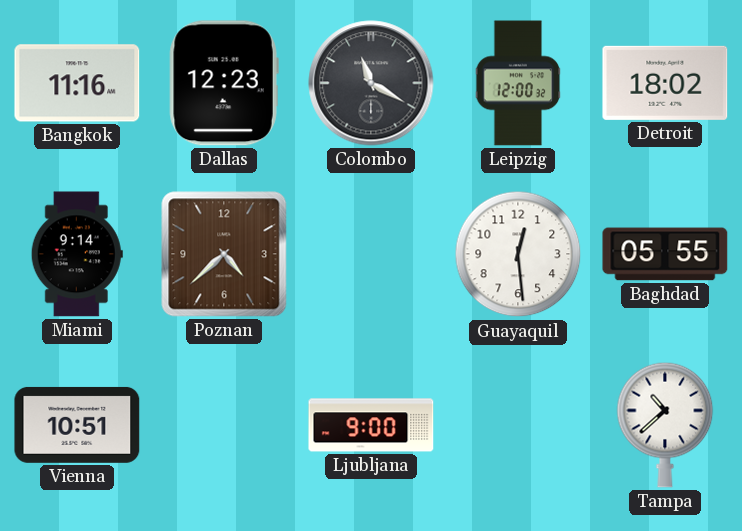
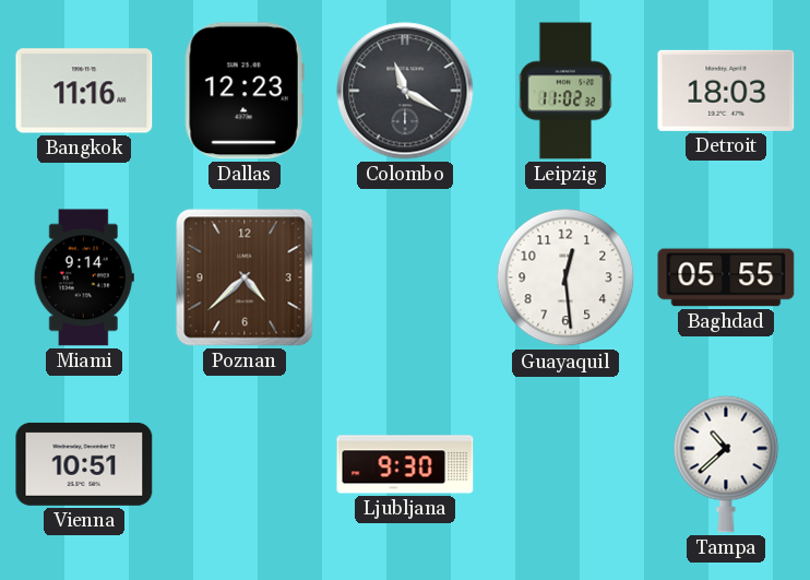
Leipzig: 12:00 -> 11:02 (565, 91)
Detroit: 18:02 -> 18:03 (726, 91)
Ljubljana: 9:00 -> 9:30 (405, 464)
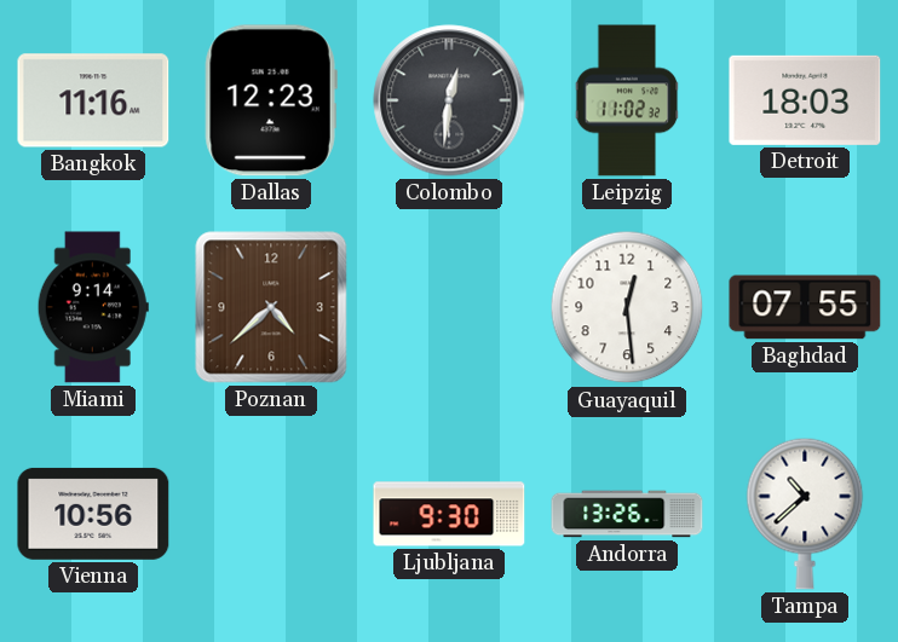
Colombo: 11:20 -> 12:31 (449, 100)
Baghdad: 05:55 -> 07:55 (805, 307)
Vienna: 10:51 -> 10:56 (93, 514)
Andorra: none -> 13:26 (627, 514)
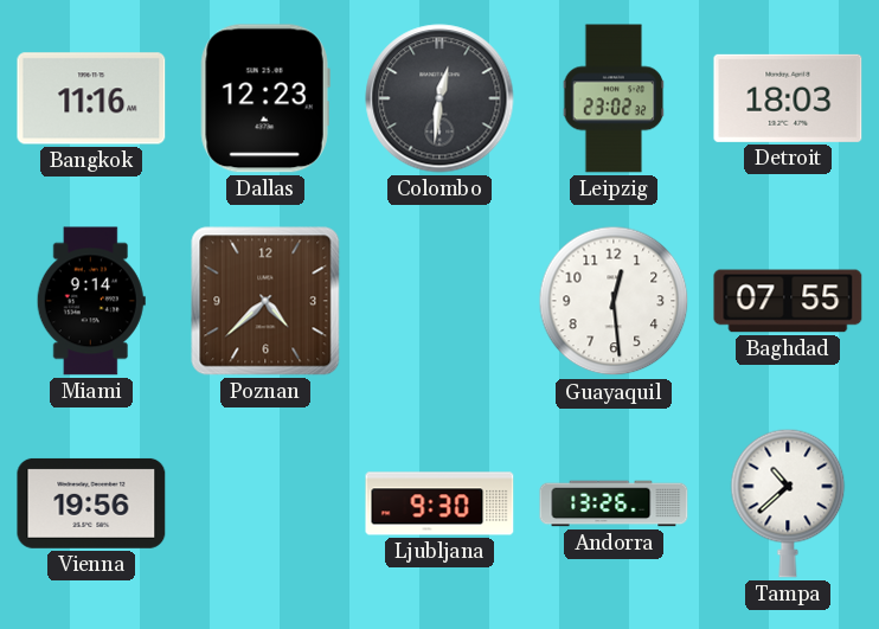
Leipzig: 11:02 -> 23:02 (614, 98)
Vienna: 10:56 -> 19:56 (91, 503)
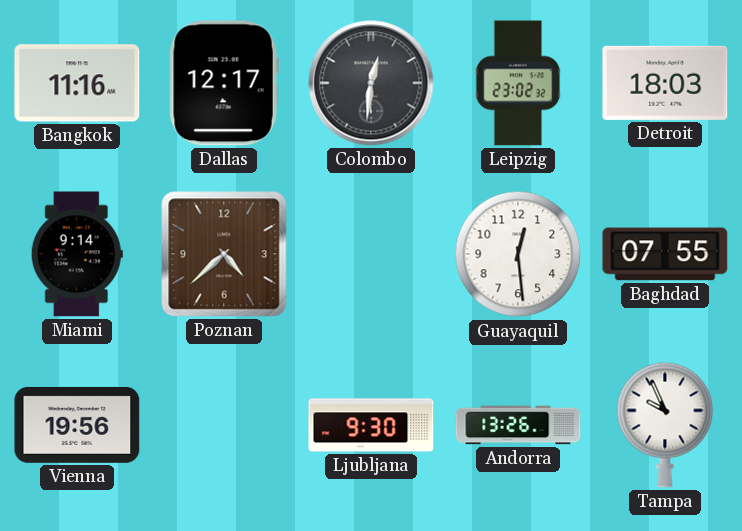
Dallas: 12:23 -> 12:17 (224, 83)
Tampa: 10:38 -> 9:56 (665, 425)
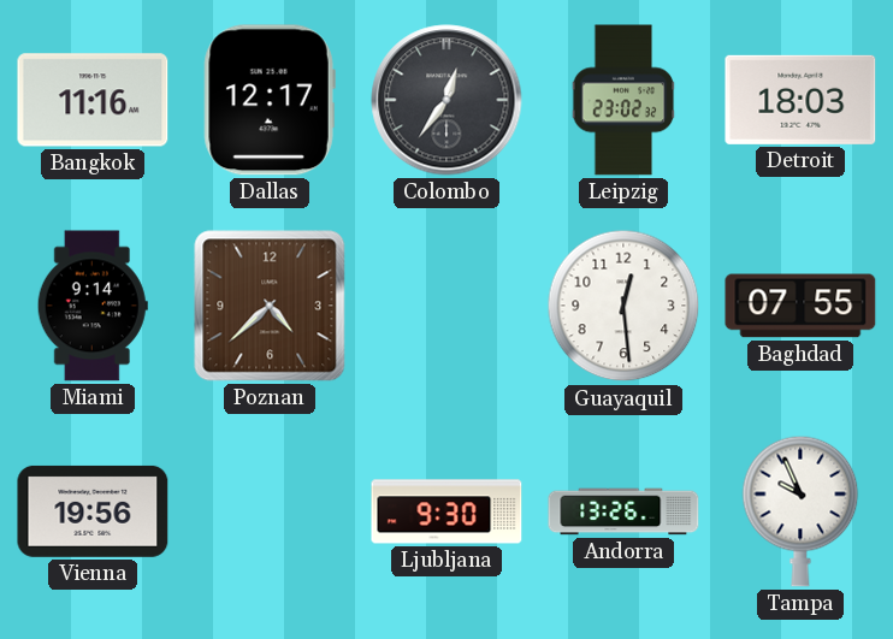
Colombo: 12:31 -> 12:36 (446, 100)
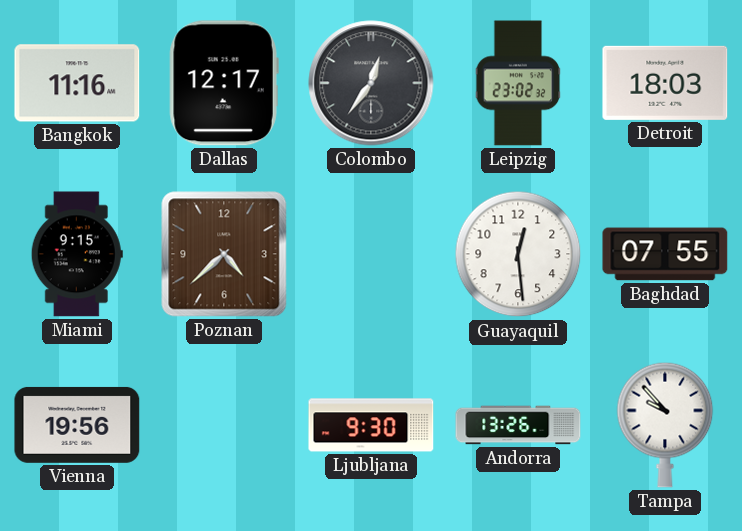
Miami: 9:14 -> 9:15 (77, 254)
Tampa: 9:56 -> 9:53 (665, 425)
